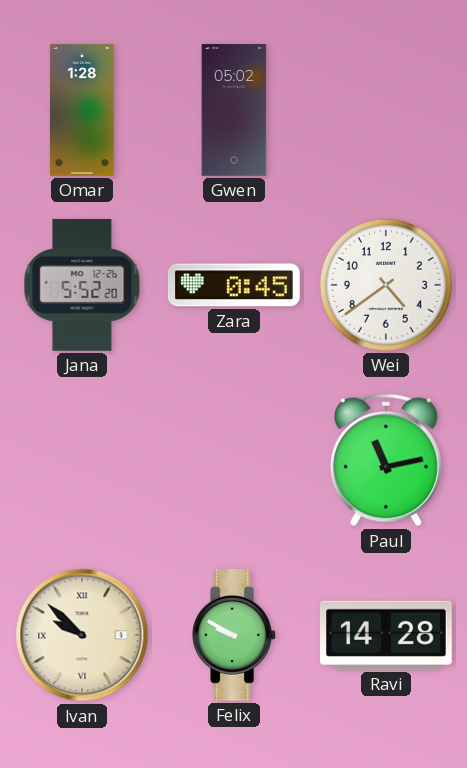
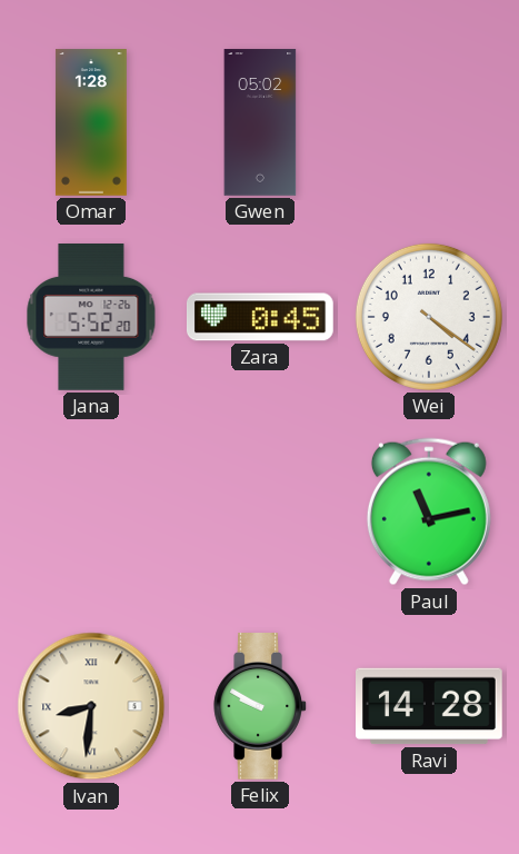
Wei: 4:39 -> 4:21 (429, 317)
Ivan: 9:52 -> 8:31 (91, 706)
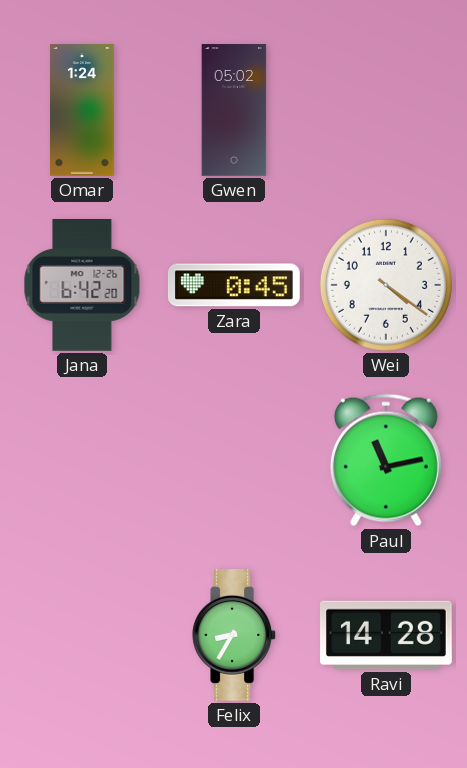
Omar: 1:28 -> 1:24 (82, 110)
Jana: 5:52 -> 6:42 (82, 286)
Ivan: 8:31 -> none (91, 706)
Felix: 9:50 -> 8:35 (234, 636)
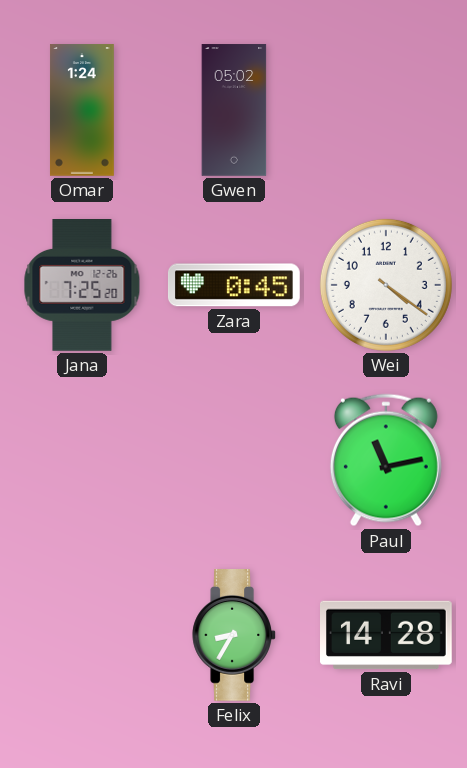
Jana: 6:42 -> 7:25 (82, 286)
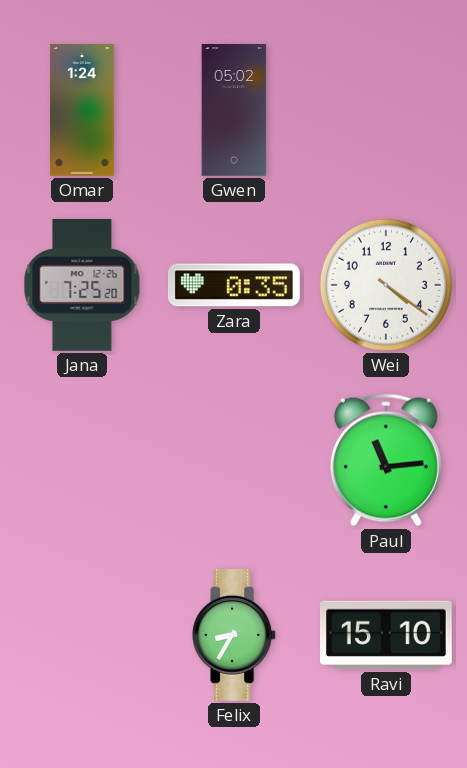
Zara: 0:45 -> 0:35 (234, 285)
Paul: 11:13 -> 11:14 (386, 460)
Ravi: 14:28 -> 15:10 (387, 635)
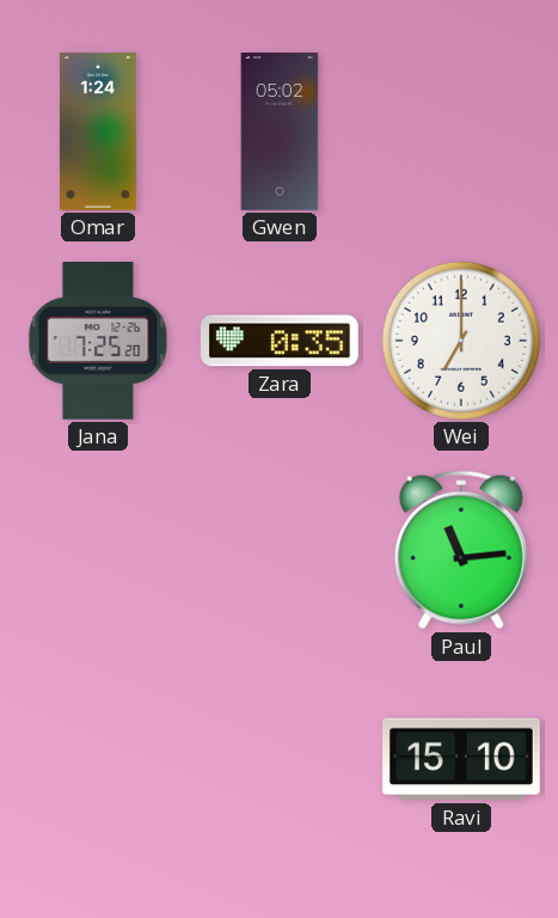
Wei: 4:21 -> 7:00 (461, 341)
Felix: 8:35 -> none (234, 636)
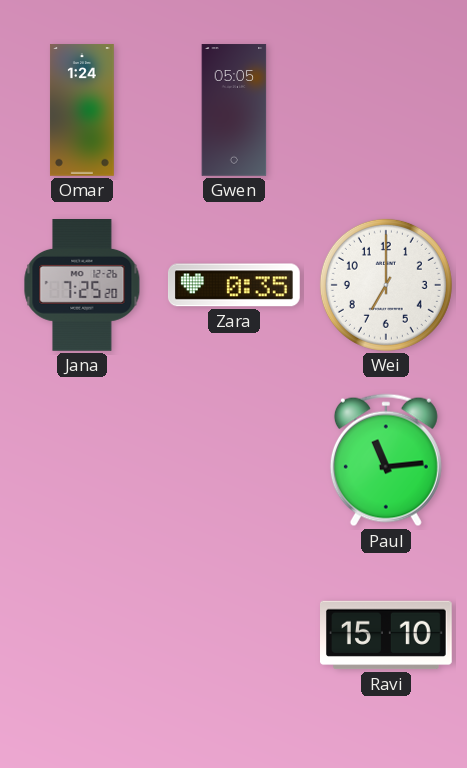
Gwen: 05:02 -> 05:05 (234, 110)
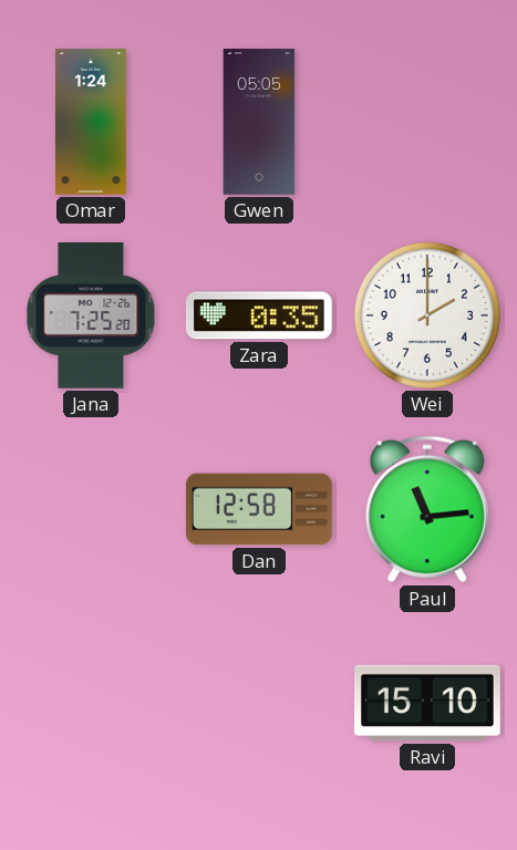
Wei: 7:00 -> 2:00 (427, 315)
Dan: none -> 12:58 (260, 509)
